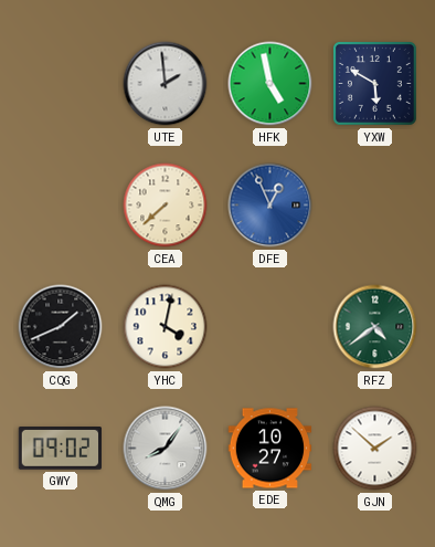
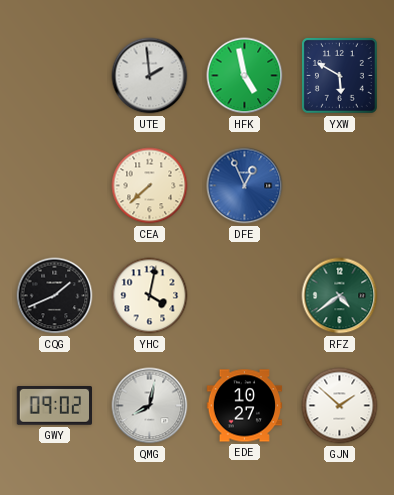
QMG: 8:06 -> 8:02 (150, 406)
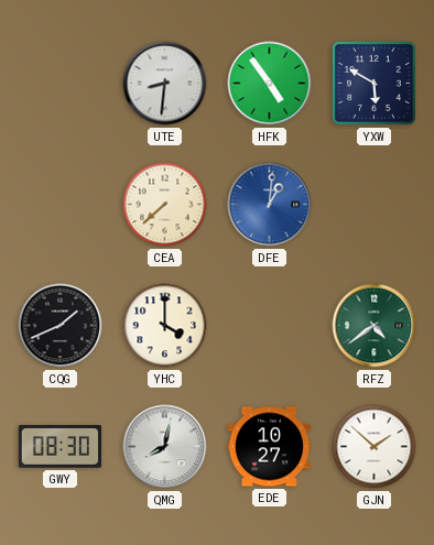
UTE: 1:59 -> 8:31 (165, 84)
HFK: 4:58 -> 4:54 (270, 84)
DFE: 12:56 -> 1:01 (270, 205)
YHC: 4:02 -> 4:00 (165, 326)
GWY: 09:02 -> 08:30 (61, 447)
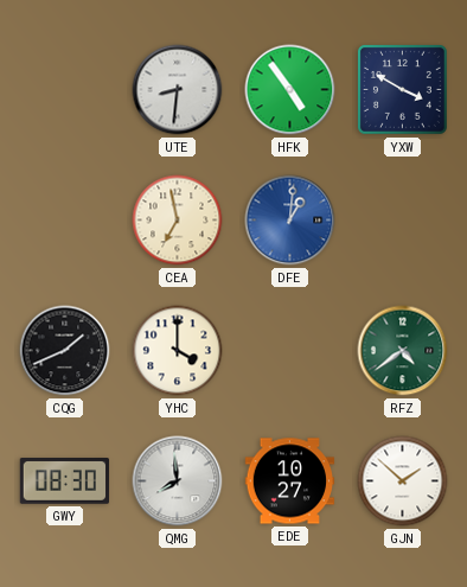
YXW: 5:50 -> 3:50 (402, 89)
CEA: 7:38 -> 6:58 (178, 221)
QMG: 8:02 -> 7:59 (178, 481)
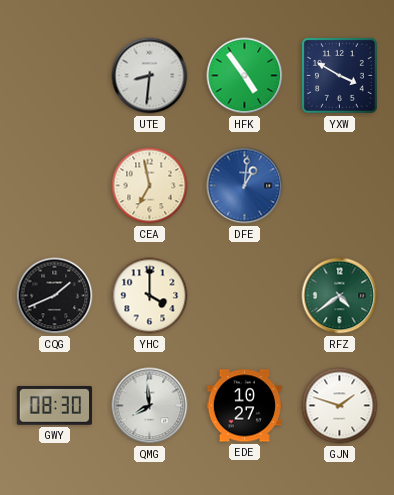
GJN: 1:52 -> 1:48 (340, 406)
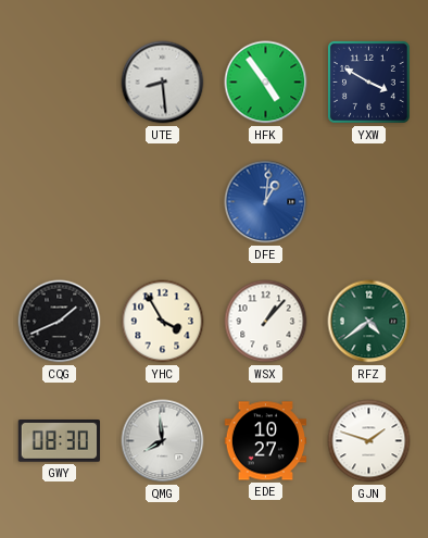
UTE: 8:31 -> 8:29 (163, 83)
CEA: 6:58 -> none (150, 186)
YHC: 4:00 -> 3:55 (163, 322)
WSX: none -> 1:07 (266, 322)
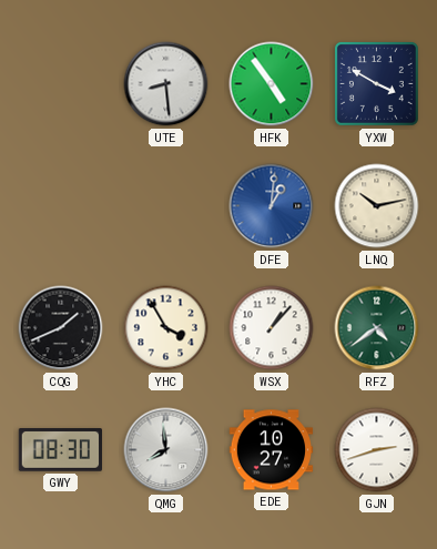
LNQ: none -> 10:13 (377, 206)
GJN: 1:48 -> 2:42 (377, 450)
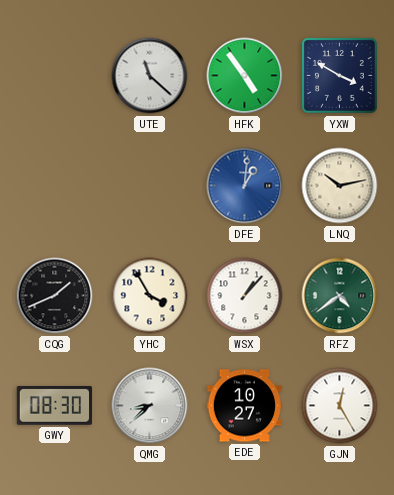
UTE: 8:29 -> 11:22 (150, 76)
QMG: 7:59 -> 8:38 (150, 406)
GJN: 2:42 -> 12:25 (340, 406)
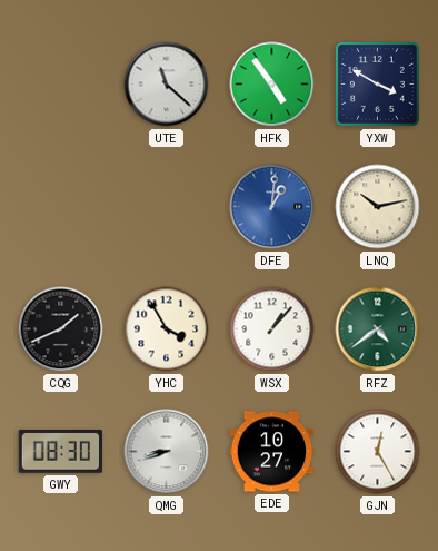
QMG: 8:38 -> 8:42 (167, 452)
